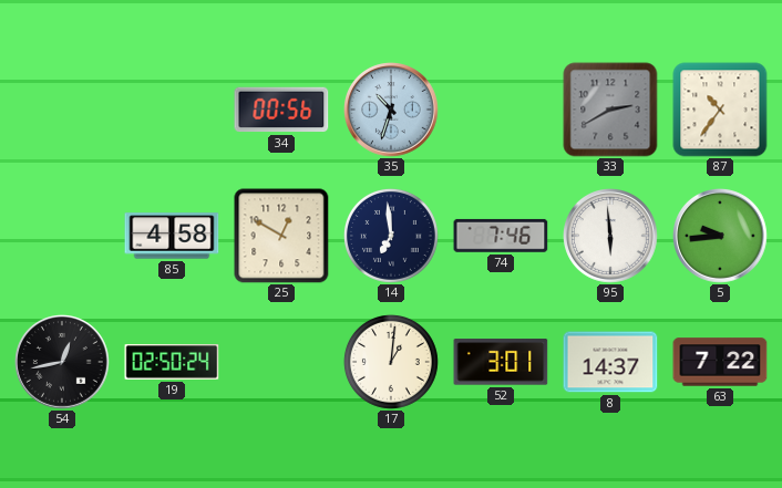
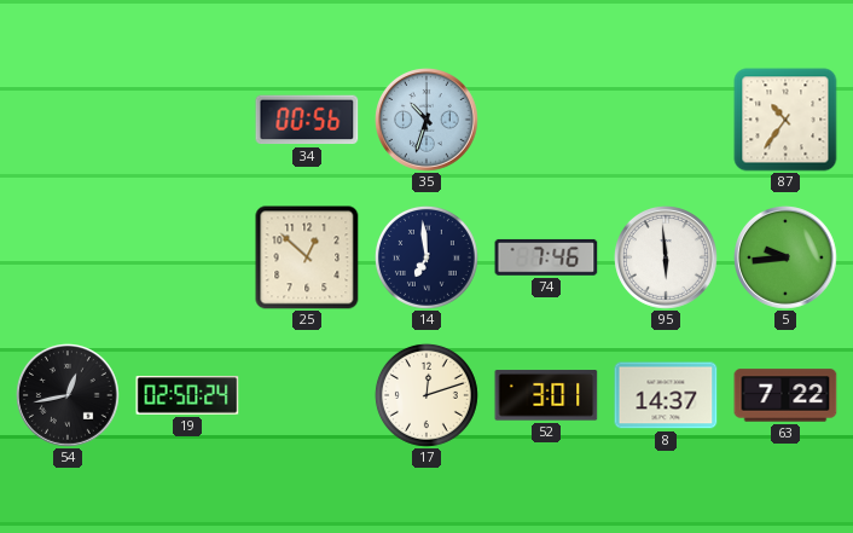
33: 2:40 -> none (610, 110)
85: 4:58 -> none (172, 236)
25: 12:50 -> 12:52 (307, 257)
17: 1:01 -> 12:12 (426, 395)
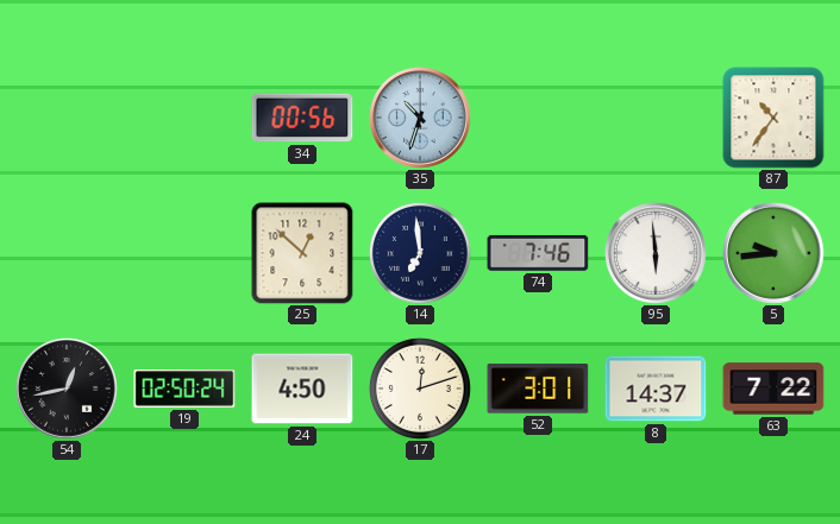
24: none -> 4:50 (302, 389)
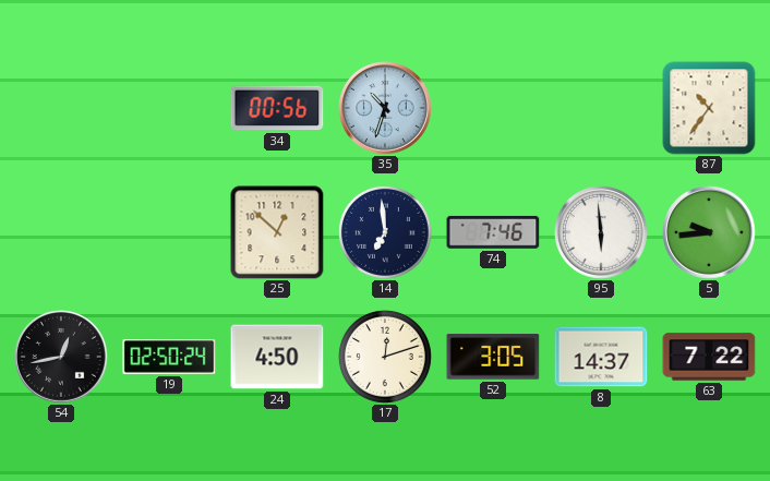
52: 3:01 -> 3:05 (493, 357)
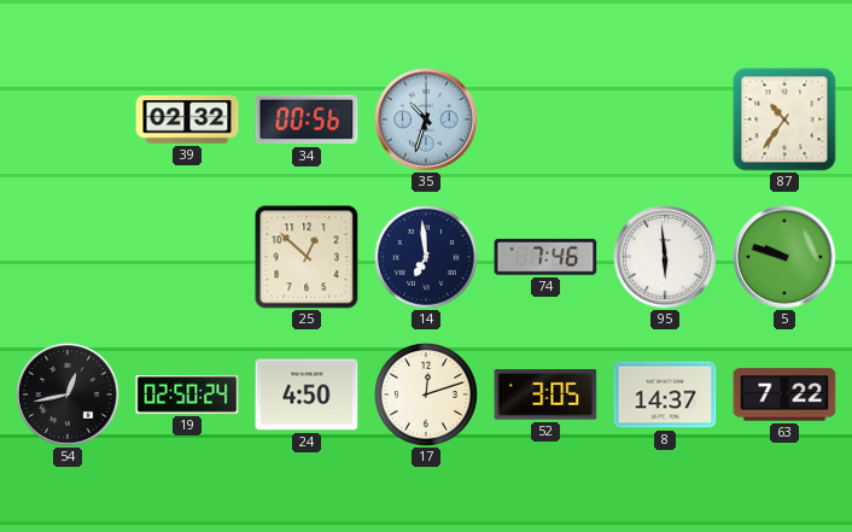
39: none -> 02:32 (187, 121)
5: 9:44 -> 9:48 (786, 258)
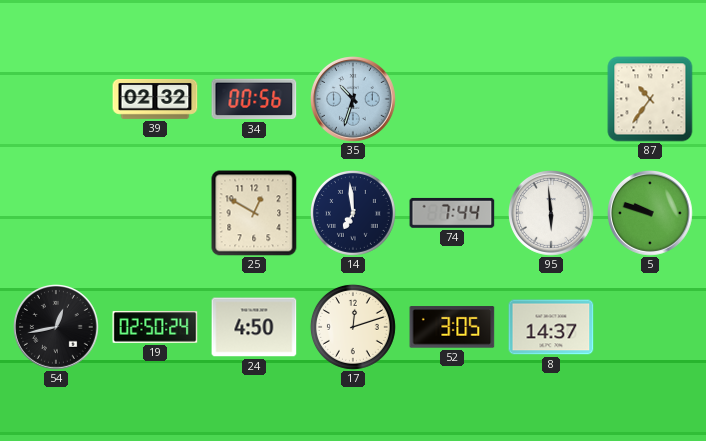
25: 12:52 -> 12:50 (254, 213)
74: 7:46 -> 7:44 (452, 213)
63: 7:22 -> none (784, 394)
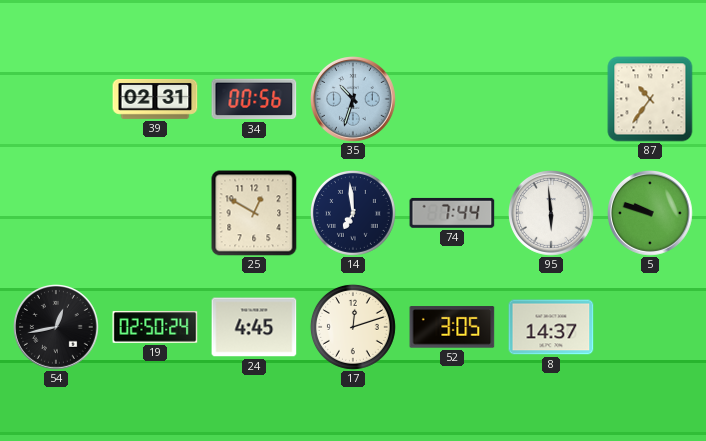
39: 02:32 -> 02:31 (155, 100)
24: 4:50 -> 4:45 (254, 327)
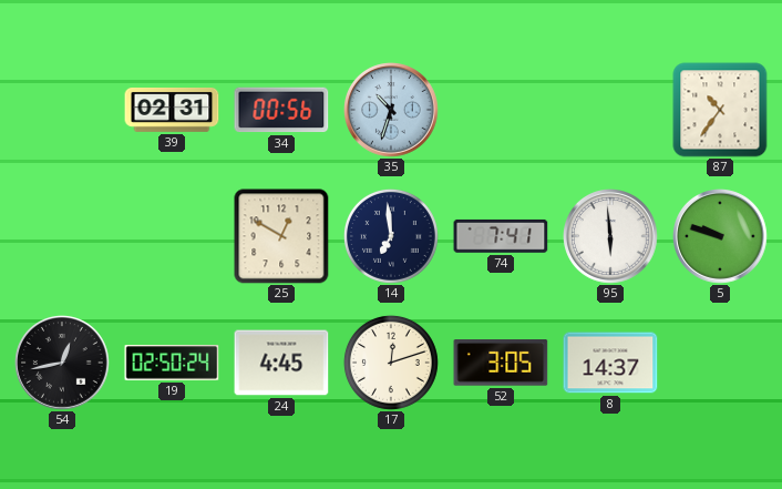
74: 7:44 -> 7:41 (501, 236)
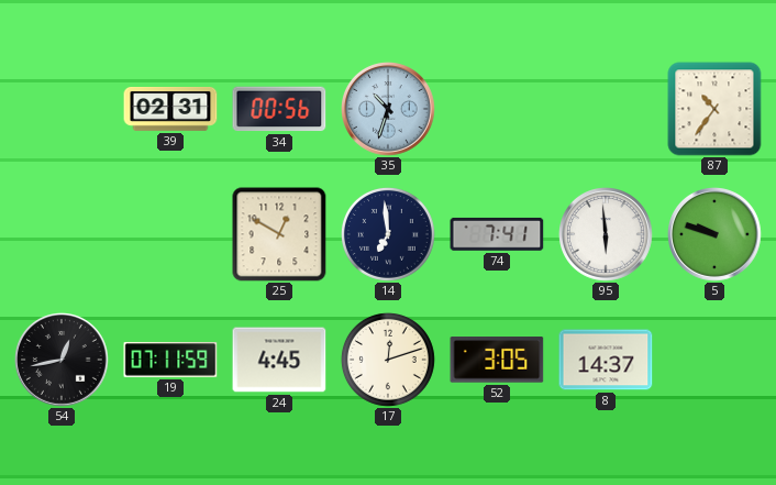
19: 02:50 -> 07:11 (170, 360)
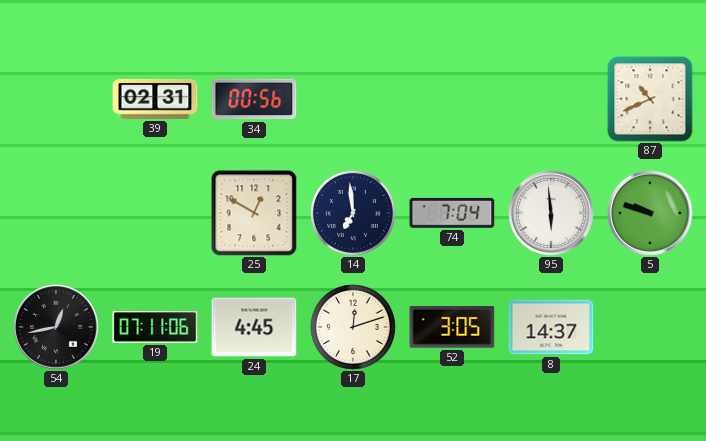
35: 10:33 -> none (389, 110)
87: 10:36 -> 10:41 (650, 99)
74: 7:41 -> 7:04 (452, 213)
19: 07:11:59 -> 07:11:06 (155, 327)
